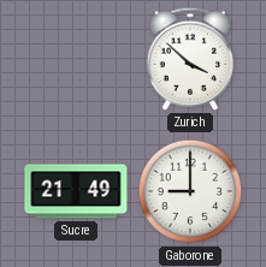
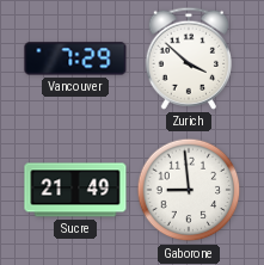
Vancouver: none -> 7:29 (75, 58)
Gaborone: 9:00 -> 8:59 (189, 190)
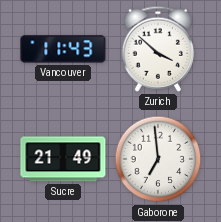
Vancouver: 7:29 -> 11:43 (63, 49)
Gaborone: 8:59 -> 6:59 (158, 159)
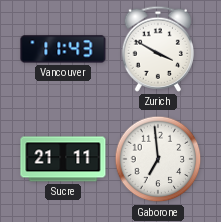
Zurich: 3:52 -> 3:50 (158, 49)
Sucre: 21:49 -> 21:11 (63, 159)
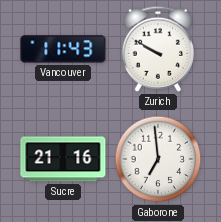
Zurich: 3:50 -> 9:50 (158, 49)
Sucre: 21:11 -> 21:16 (63, 159)
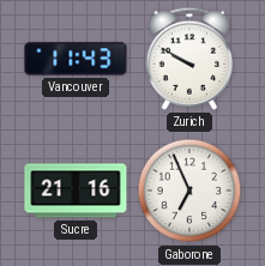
Gaborone: 6:59 -> 6:56 (189, 191)
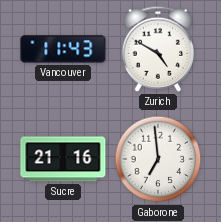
Zurich: 9:50 -> 4:50 (158, 49)
Gaborone: 6:56 -> 6:59 (158, 159)
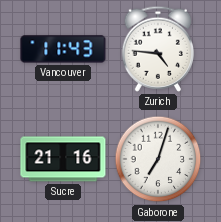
Zurich: 4:50 -> 4:46 (158, 49)
Gaborone: 6:59 -> 7:03 (158, 159)
